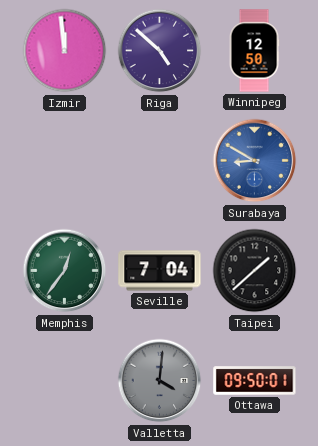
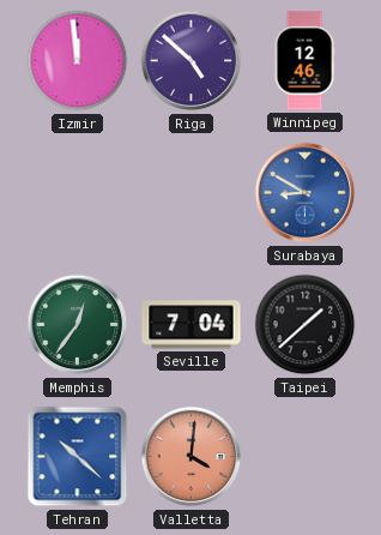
Winnipeg: 12:50 -> 12:46 (304, 61)
Tehran: none -> 10:22 (78, 457)
Valletta dial: grey -> salmon (192, 457)
Ottawa: 09:50 -> none (255, 381)
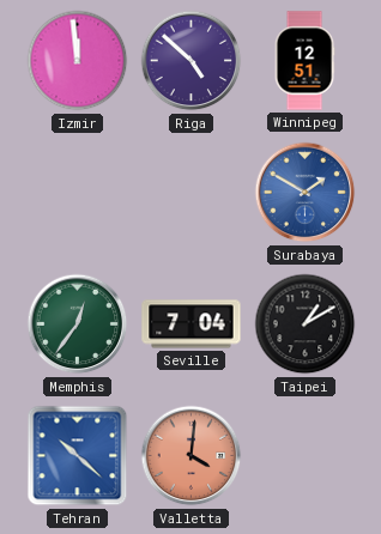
Winnipeg: 12:46 -> 12:51 (304, 61)
Surabaya: 8:50 -> 1:50 (306, 193)
Taipei: 1:38 -> 1:10 (306, 324)
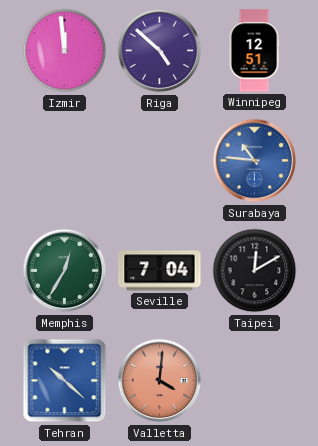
Surabaya: 1:50 -> 10:46 (255, 161)
Memphis: 12:36 -> 12:35 (65, 271)
Taipei: 1:10 -> 12:10 (255, 271)
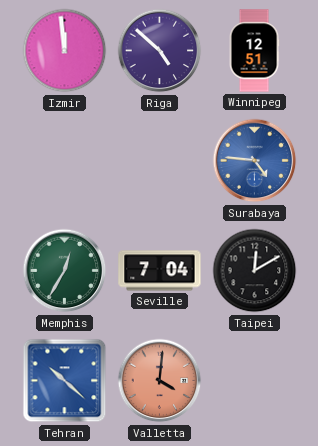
Surabaya: 10:46 -> 4:46 (255, 161)
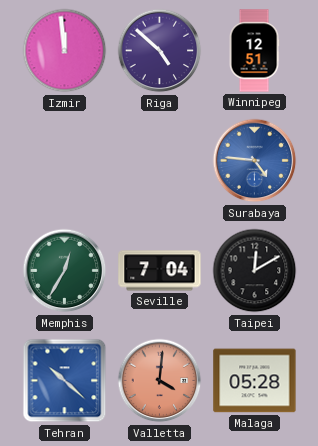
Malaga: none -> 05:28 (255, 381)
